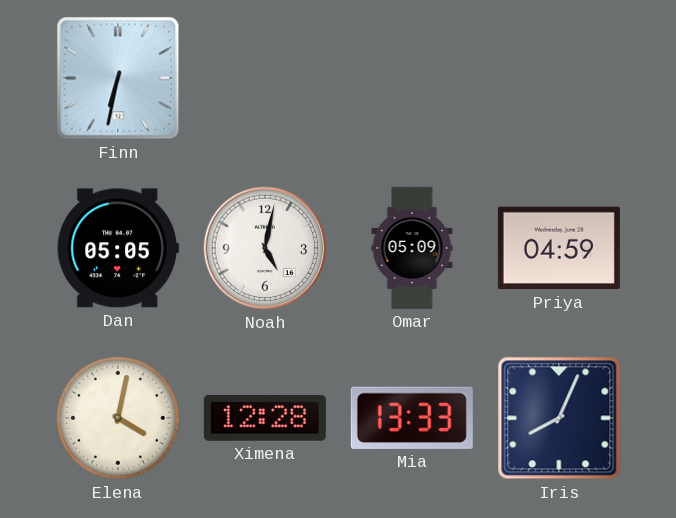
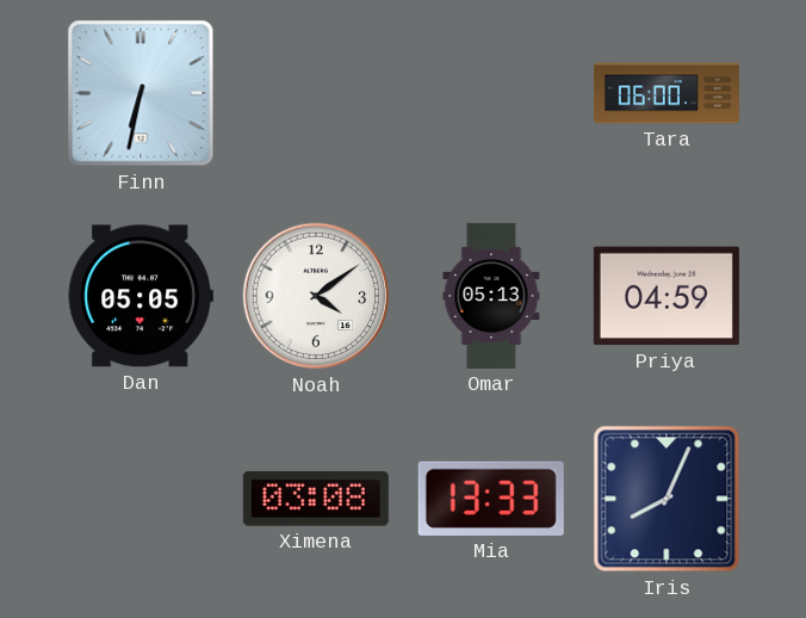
Tara: none -> 06:00 (666, 93)
Noah: 5:02 -> 4:09 (316, 296)
Omar: 05:09 -> 05:13 (491, 296)
Elena: 4:02 -> none (118, 418)
Ximena: 12:28 -> 03:08 (316, 499)
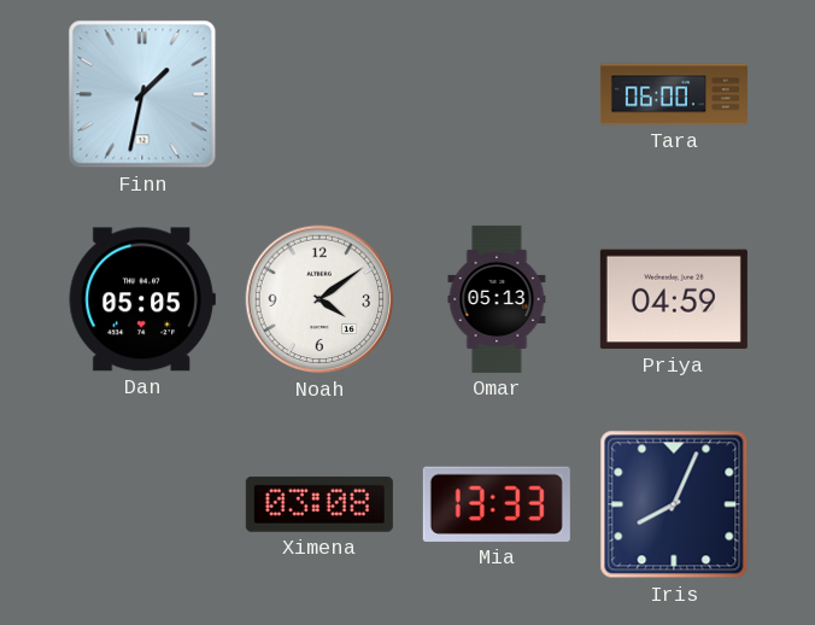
Finn: 6:32 -> 1:32 (142, 94)
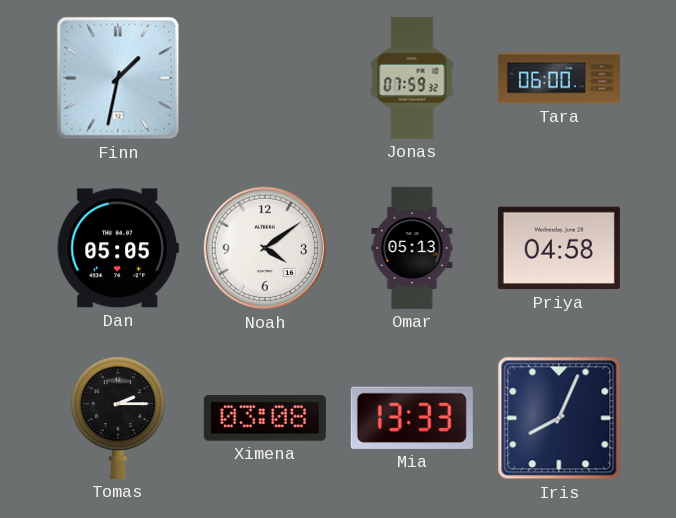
Jonas: none -> 07:59 (412, 78)
Priya: 04:59 -> 04:58 (559, 248)
Tomas: none -> 2:15 (119, 418)
